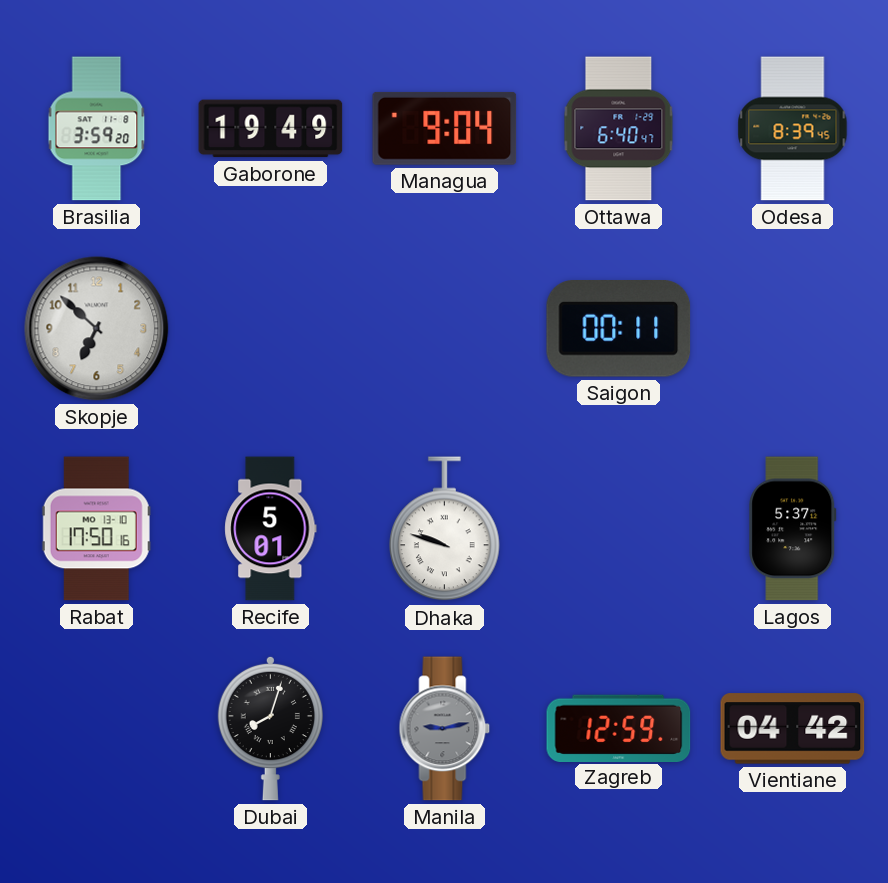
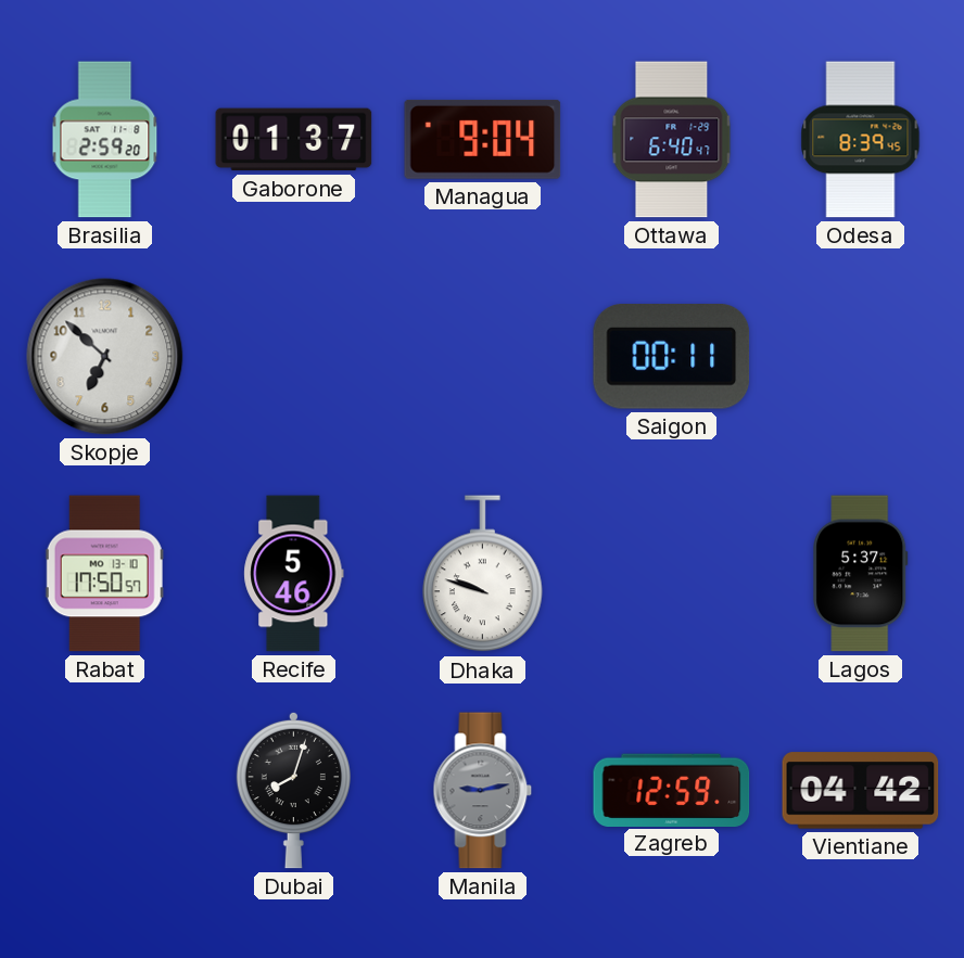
Brasilia: 3:59 -> 2:59 (105, 140)
Gaborone: 19:49 -> 01:37 (294, 140)
Rabat: 17:50:16 -> 17:50:57 (104, 574)
Recife: 5:01 -> 5:46 (294, 574)
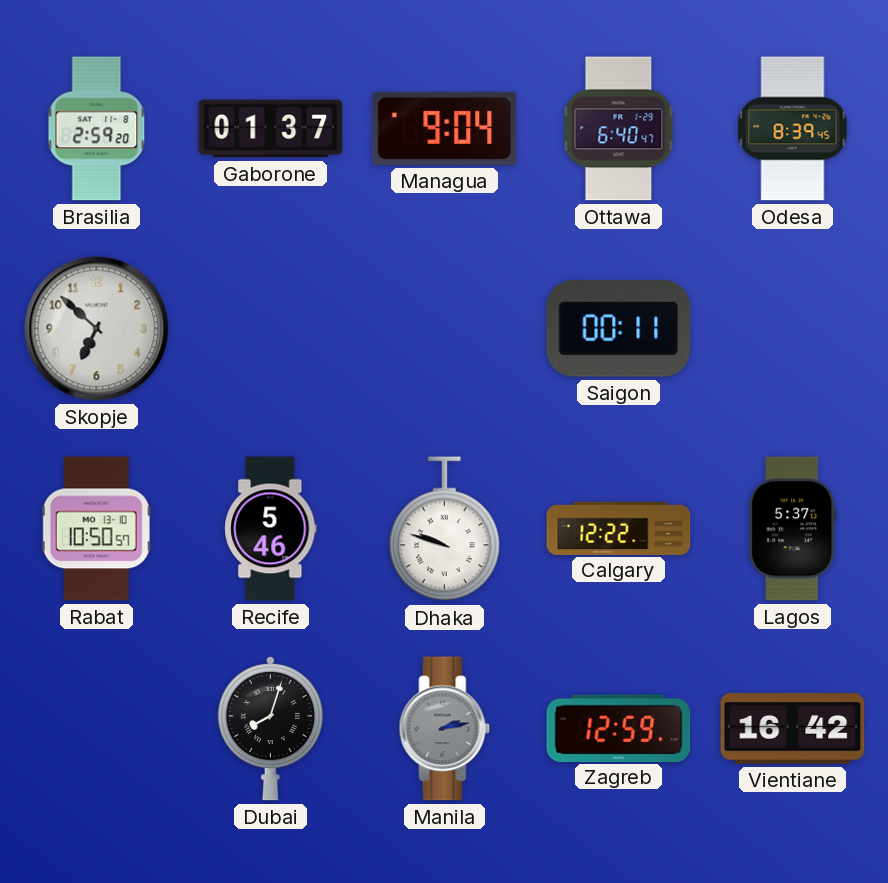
Rabat: 17:50 -> 10:50 (96, 529)
Calgary: none -> 12:22 (619, 528)
Manila: 9:13 -> 2:13 (445, 729)
Vientiane: 04:42 -> 16:42 (793, 729)
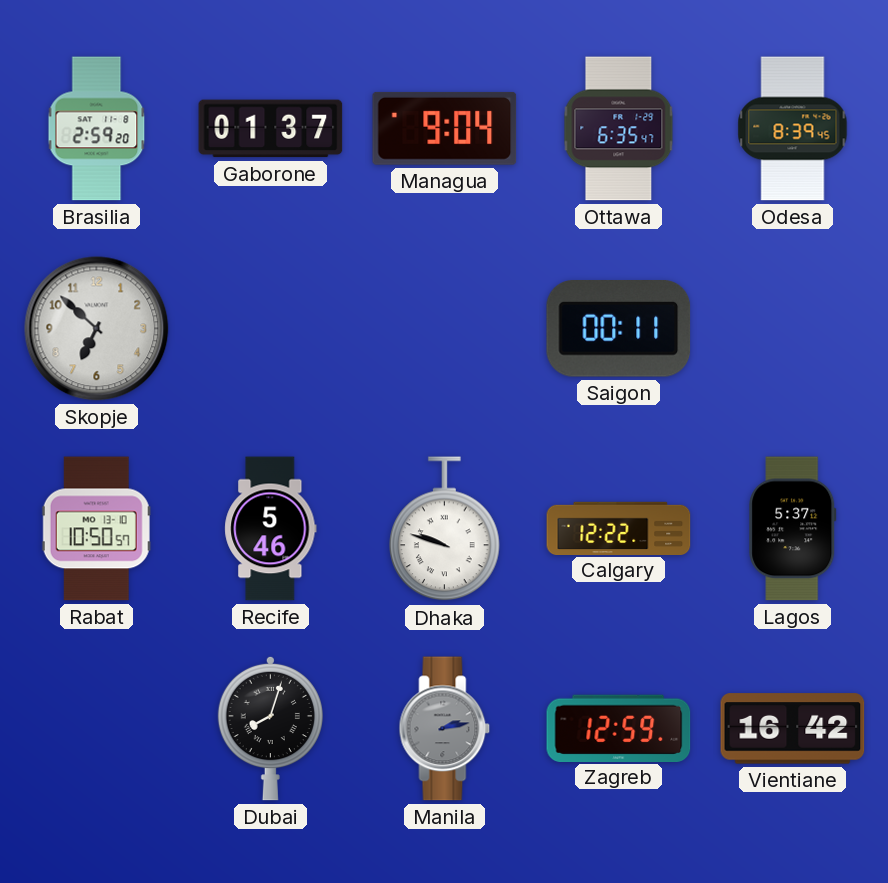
Ottawa: 6:40 -> 6:35 (619, 129)
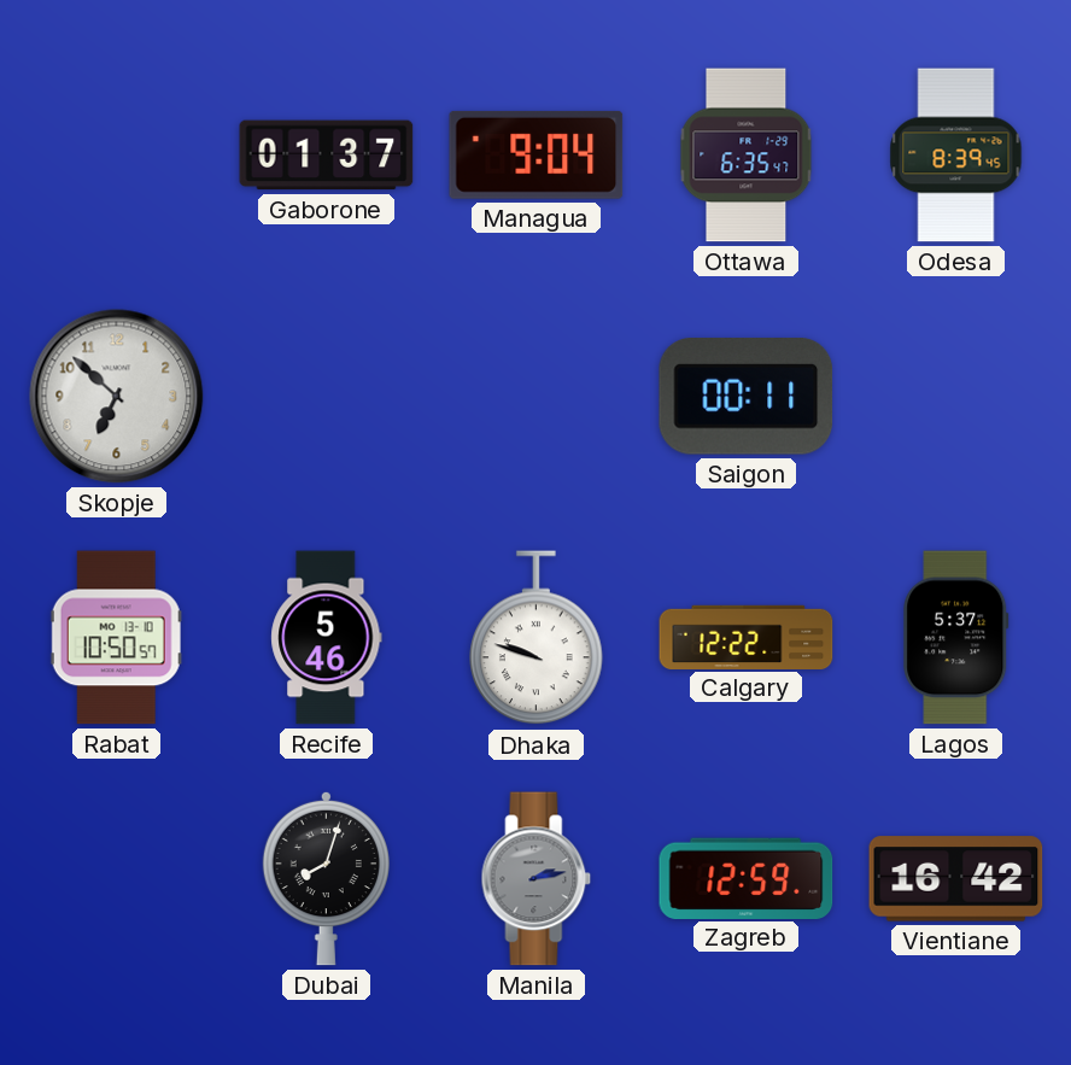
Brasilia: 2:59 -> none (97, 129)
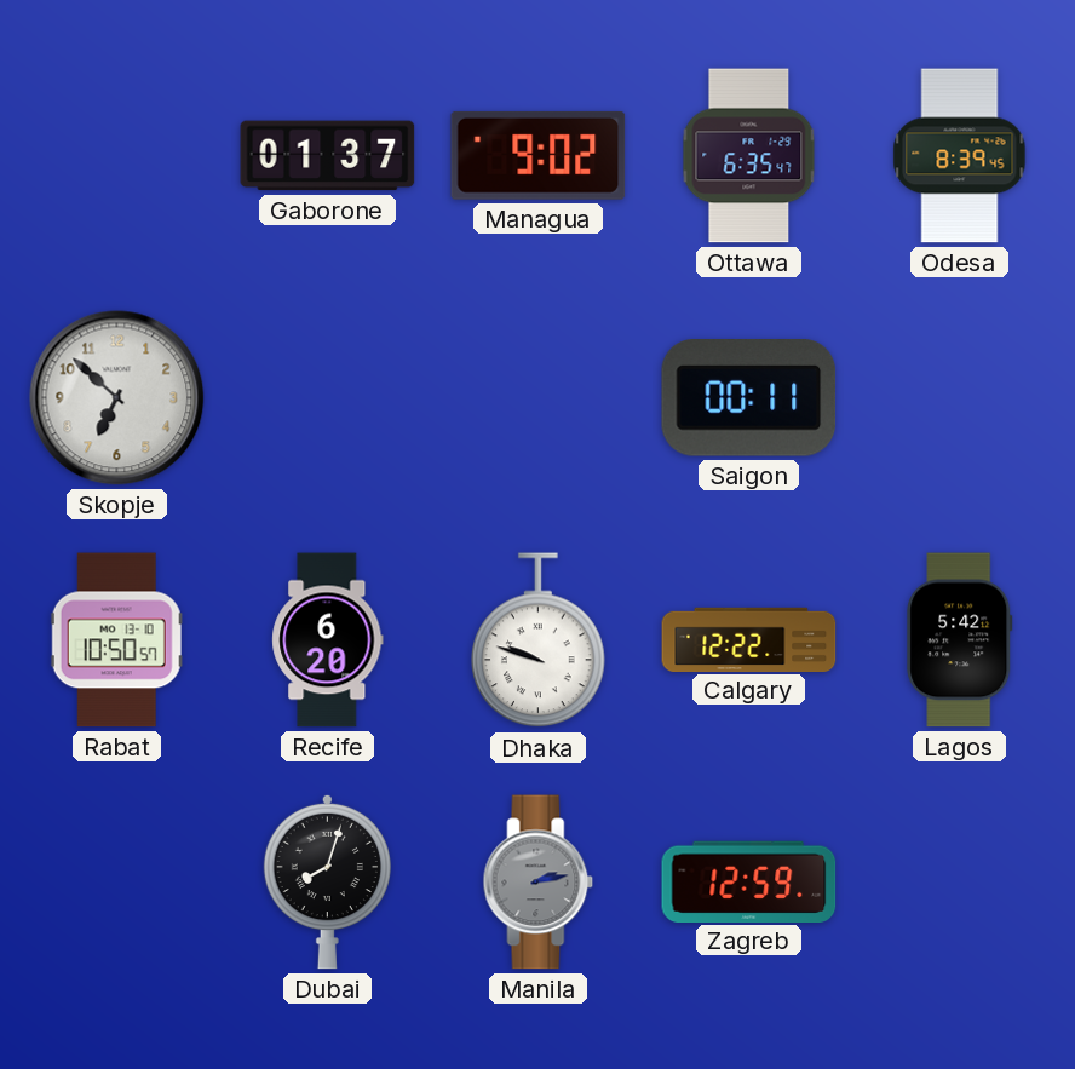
Managua: 9:04 -> 9:02 (539, 155)
Recife: 5:46 -> 6:20 (328, 640)
Lagos: 5:37 -> 5:42 (960, 640)
Vientiane: 16:42 -> none (956, 879)
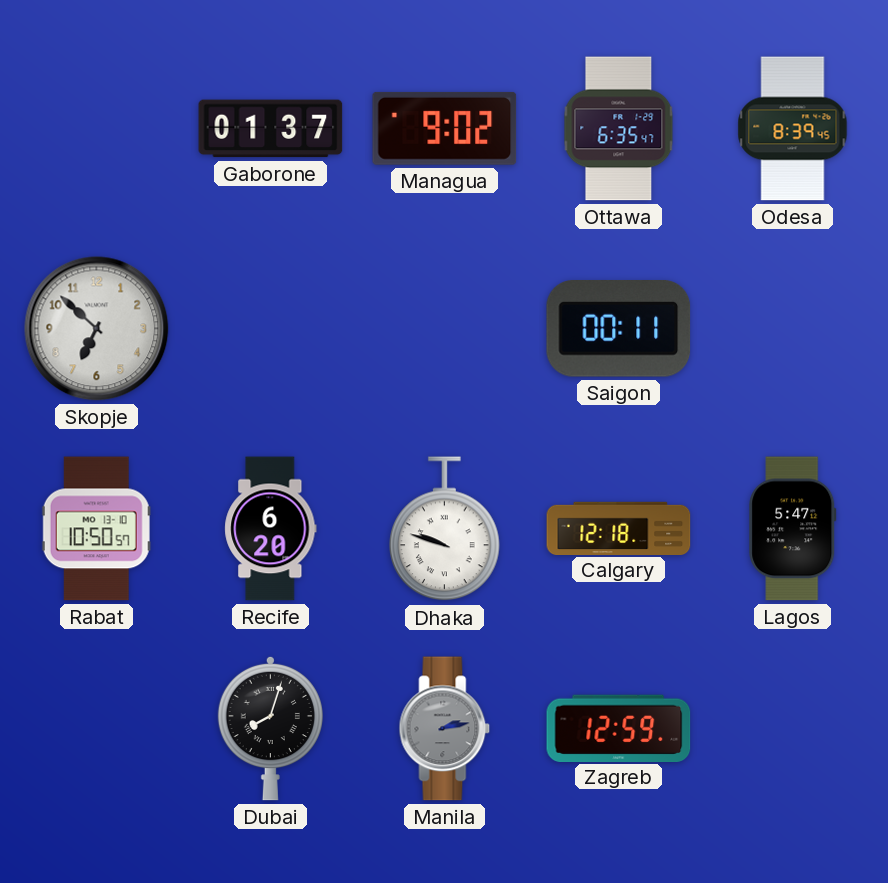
Calgary: 12:22 -> 12:18 (619, 528)
Lagos: 5:42 -> 5:47 (793, 529)
